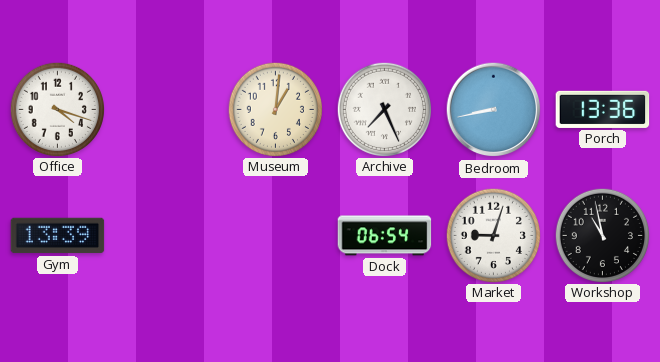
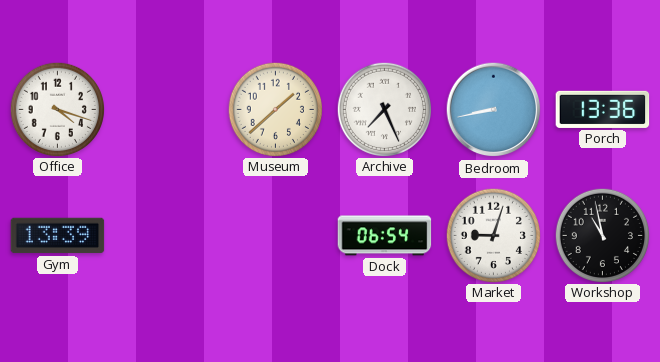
Museum: 1:01 -> 1:38 (275, 109)
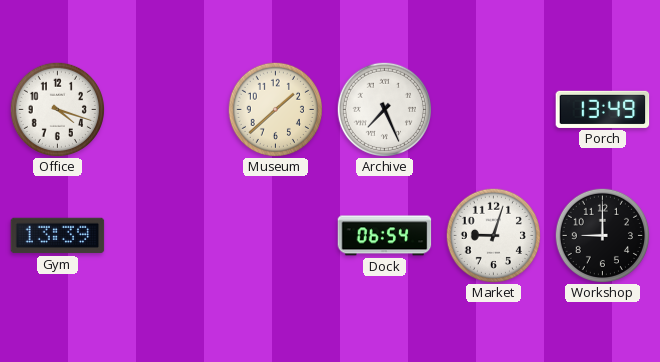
Bedroom: 8:43 -> none (494, 110)
Porch: 13:36 -> 13:49 (603, 109)
Workshop: 10:58 -> 9:00 (602, 235)
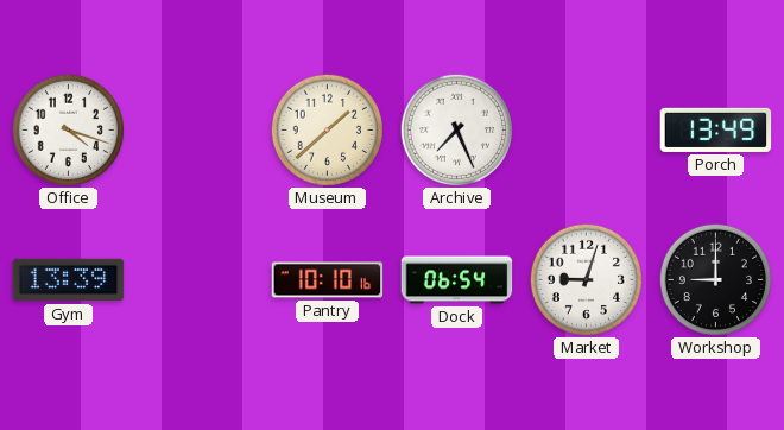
Pantry: none -> 10:10 (328, 280)
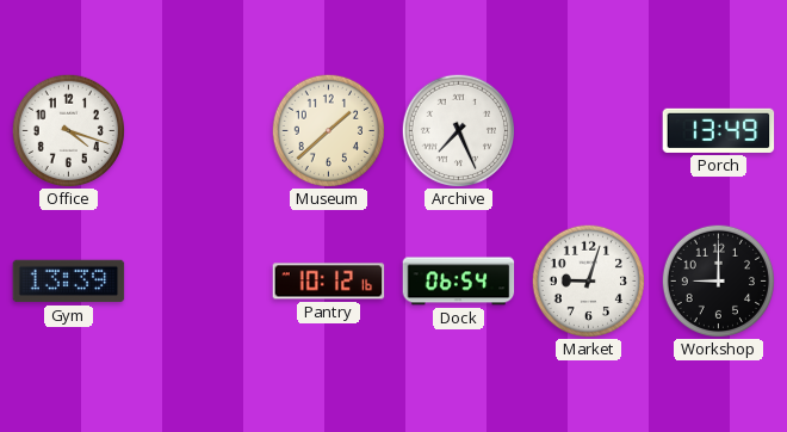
Pantry: 10:10 -> 10:12 (329, 282)
